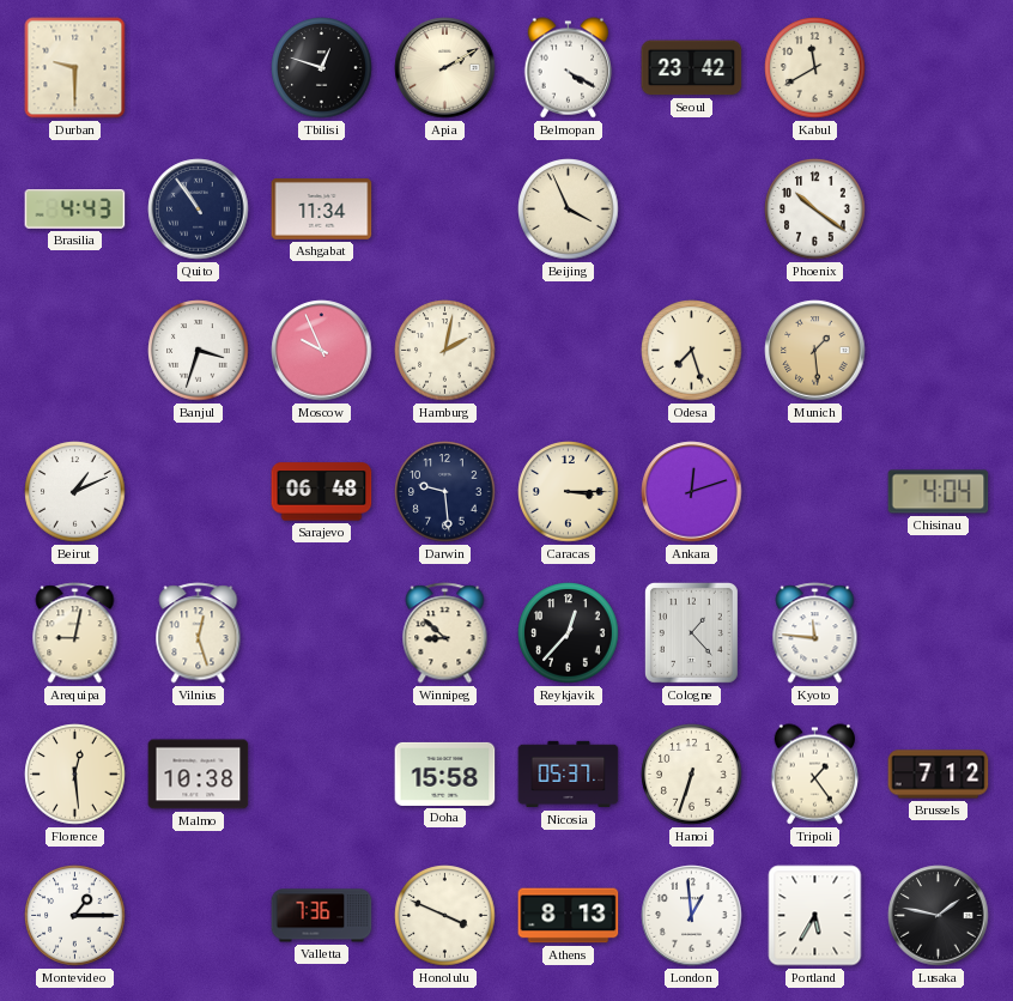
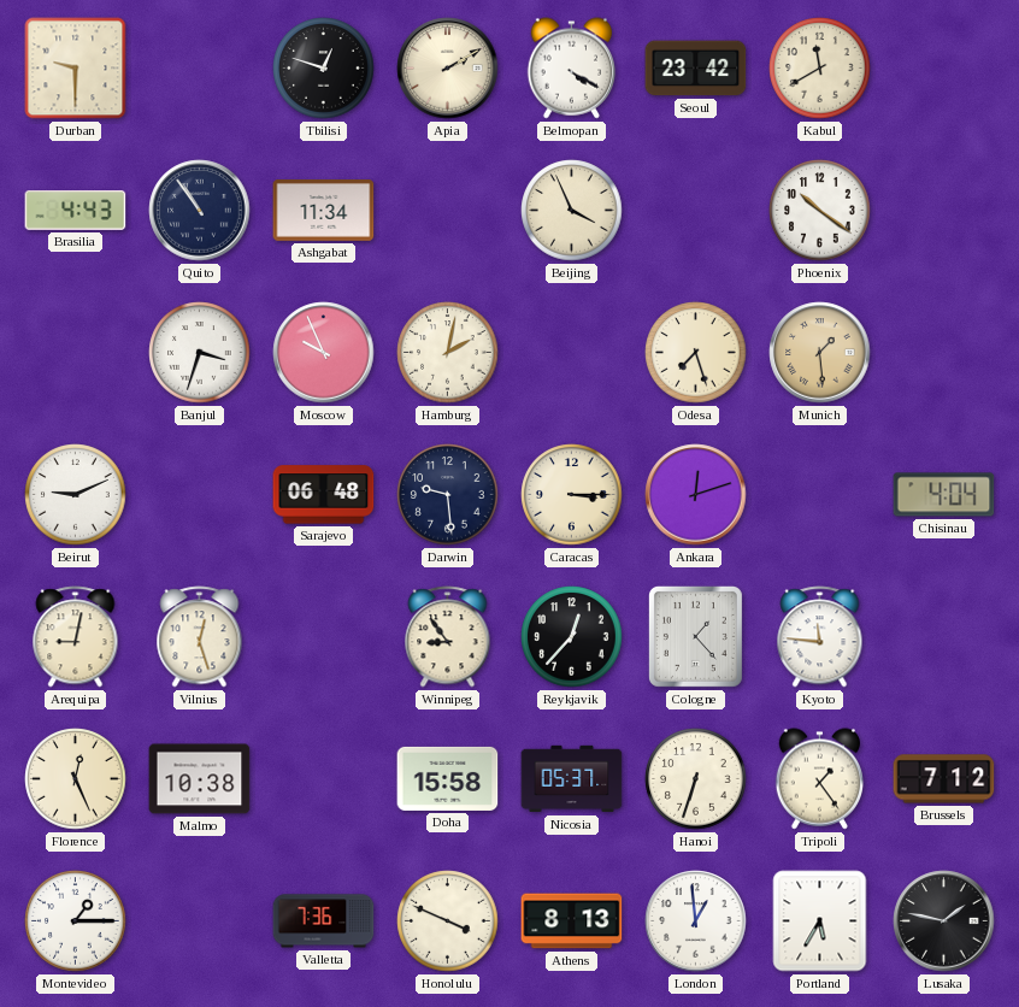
Beirut: 1:11 -> 9:11 (76, 495)
Winnipeg: 8:52 -> 8:54 (448, 637)
Florence: 12:29 -> 12:26 (76, 779)
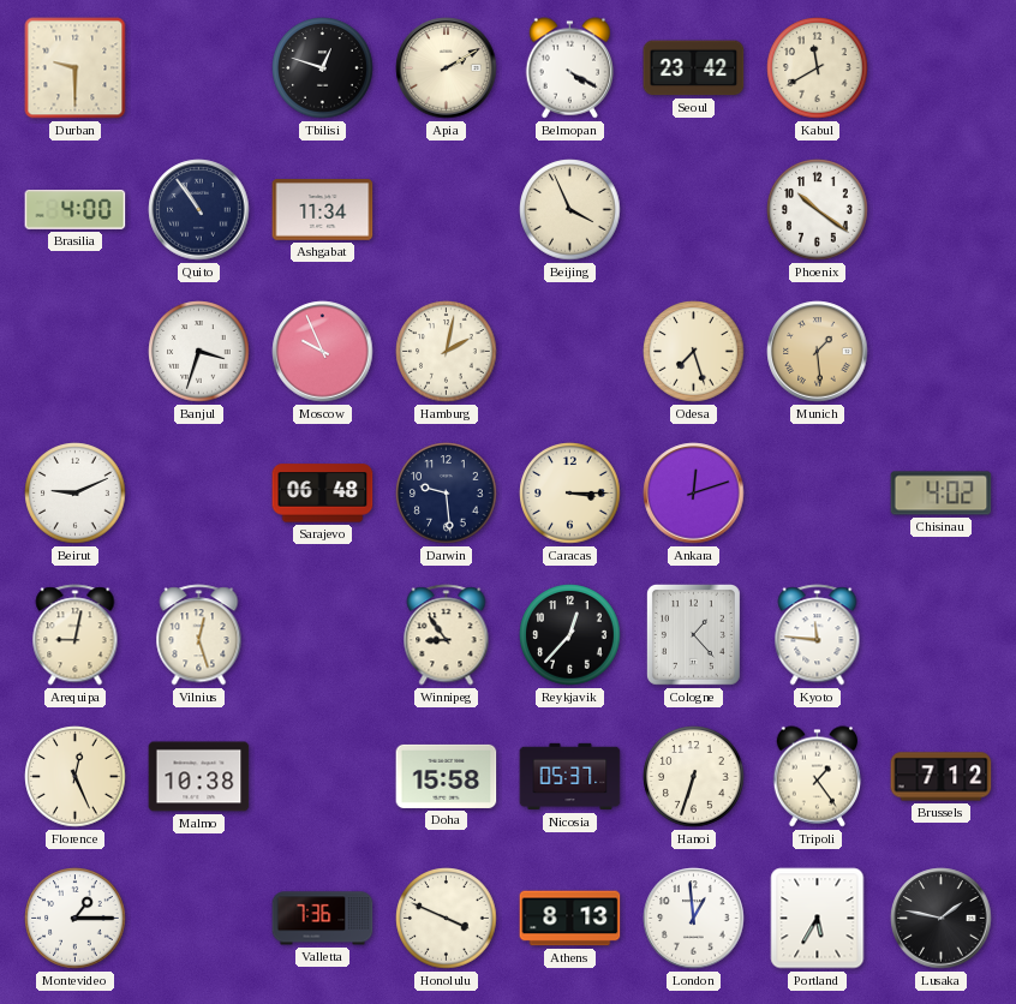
Brasilia: 4:43 -> 4:00 (76, 210)
Chisinau: 4:04 -> 4:02 (942, 494)
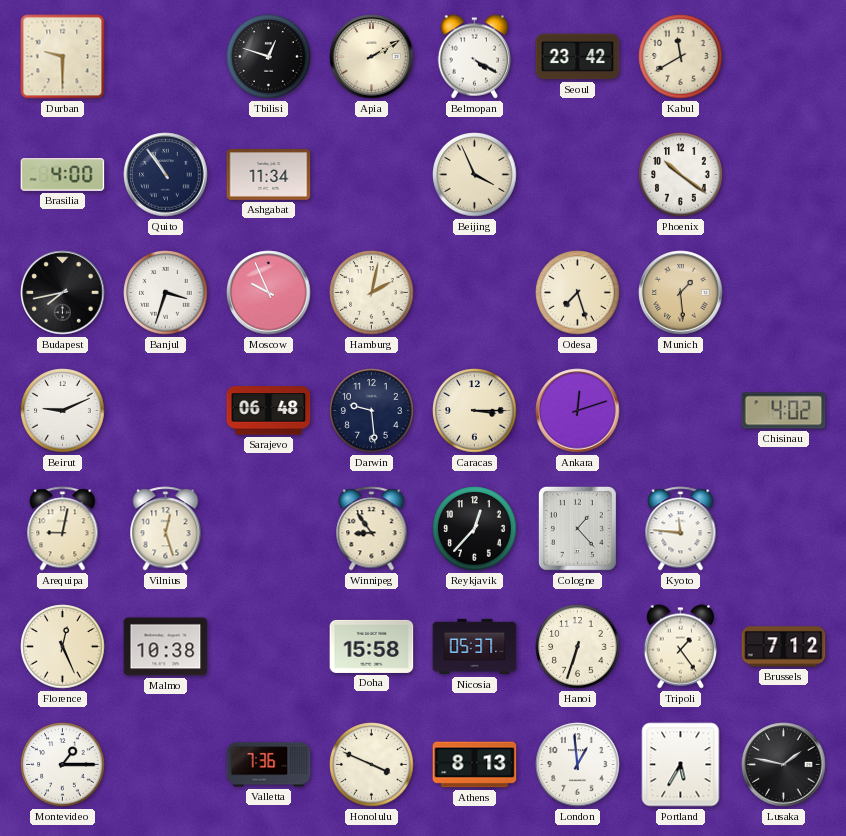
Budapest: none -> 7:43 (63, 293)
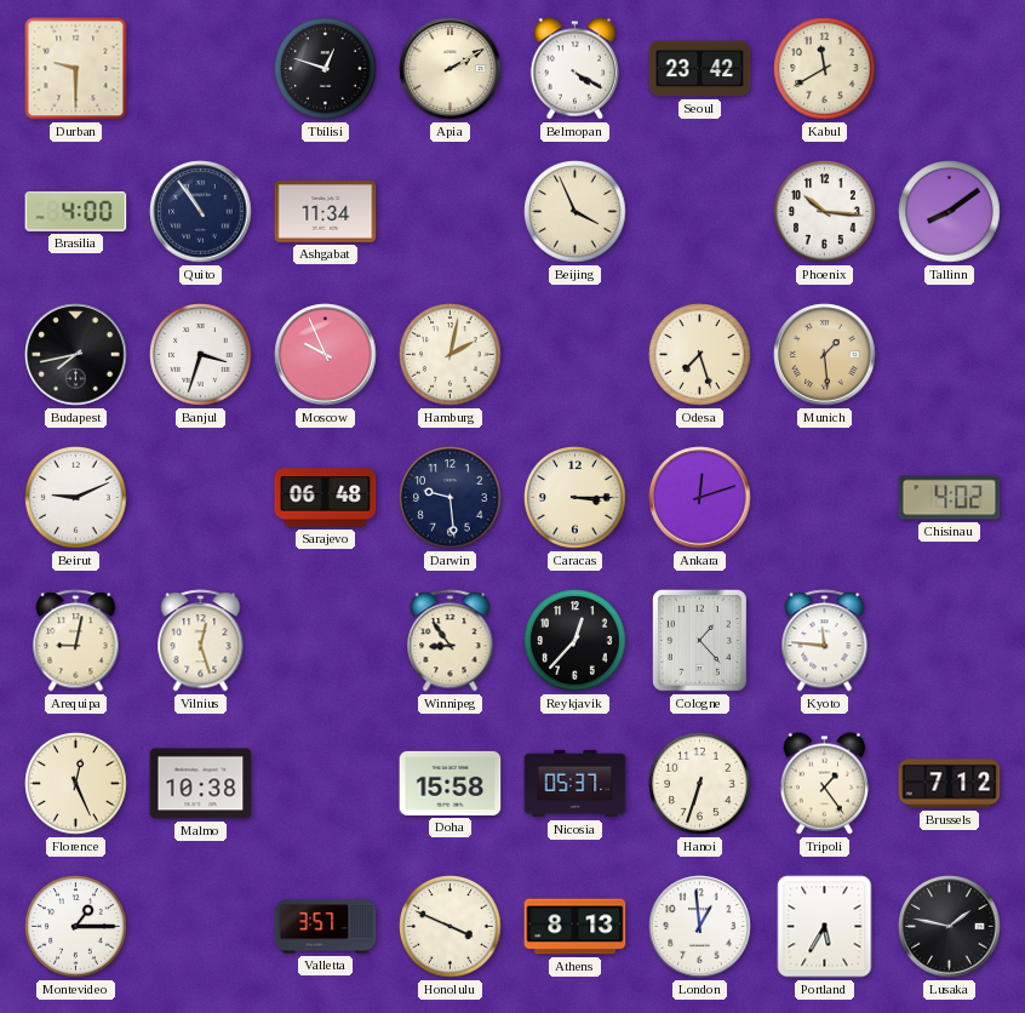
Phoenix: 10:21 -> 10:16 (825, 212)
Tallinn: none -> 8:09 (950, 212)
Valletta: 7:36 -> 3:57 (326, 927)
